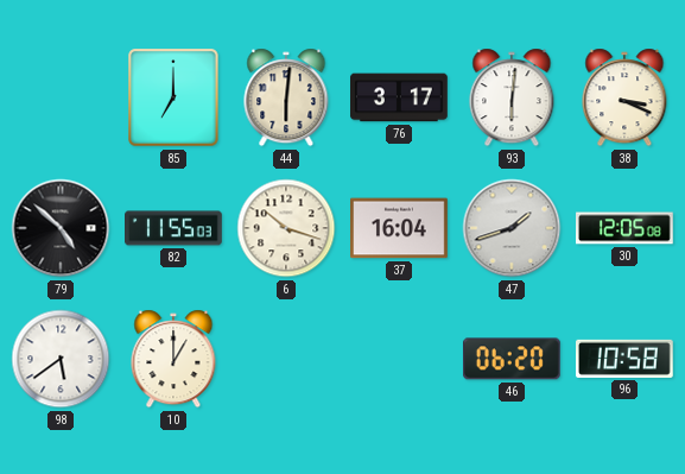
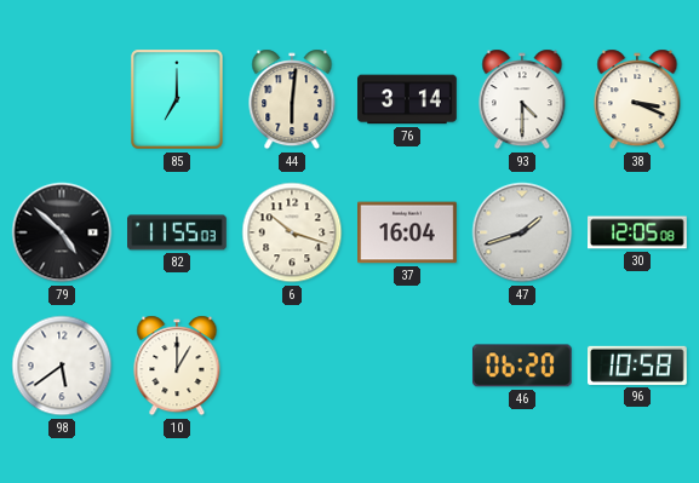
76: 3:17 -> 3:14 (408, 99)
93: 6:01 -> 4:30 (522, 99)
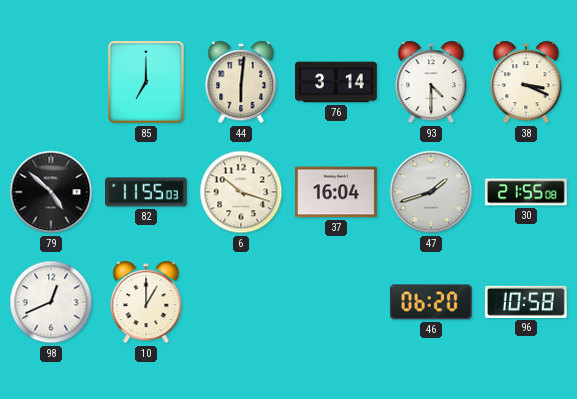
30: 12:05 -> 21:55 (527, 192)
98: 5:39 -> 12:41 (51, 302)
